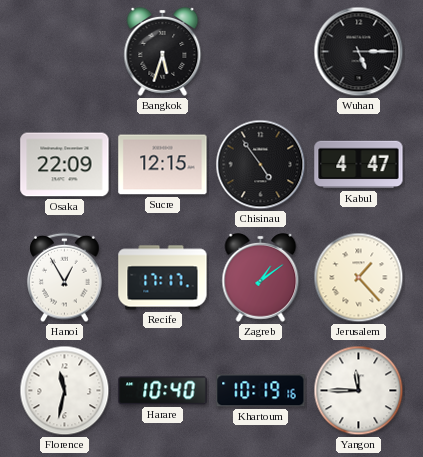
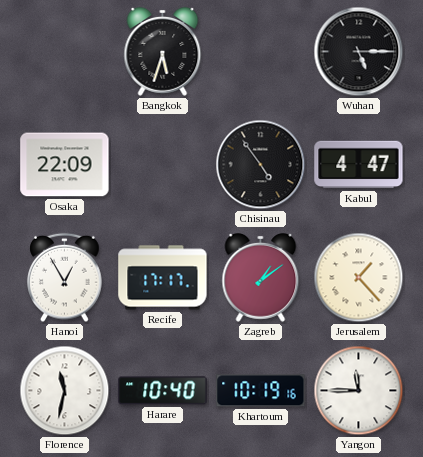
Sucre: 12:15 -> none (163, 165)
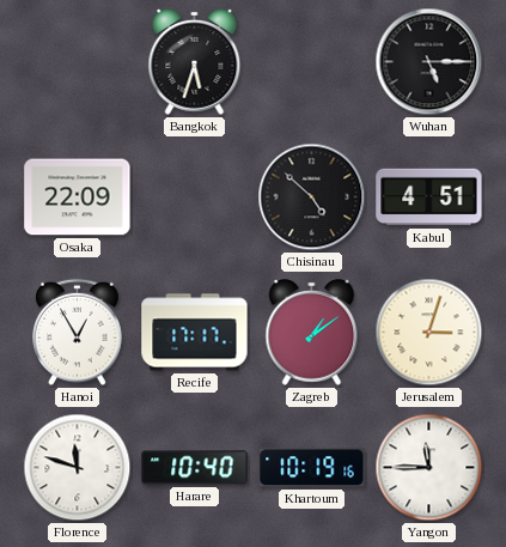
Chisinau: 4:54 -> 4:52 (312, 197)
Kabul: 4:47 -> 4:51 (429, 197)
Jerusalem: 1:23 -> 3:03 (429, 333)
Florence: 11:32 -> 11:48 (78, 468)
